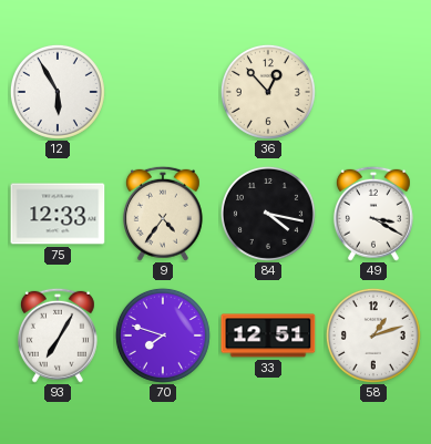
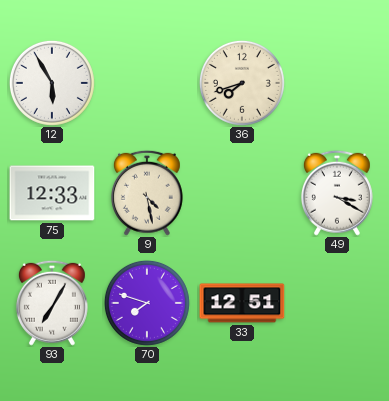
36: 12:53 -> 7:42 (242, 83)
9: 4:36 -> 4:28 (147, 193)
84: 4:17 -> none (268, 214)
58: 1:12 -> none (373, 335)
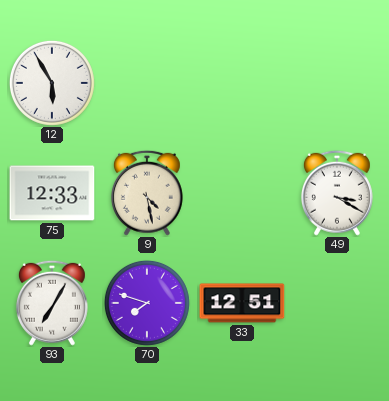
36: 7:42 -> none (242, 83)
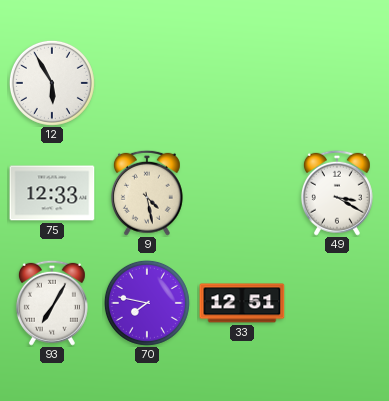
70: 7:48 -> 7:47 (147, 303)
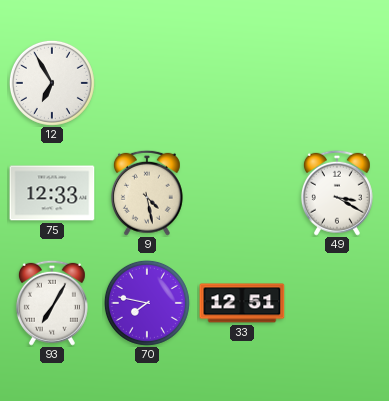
12: 5:55 -> 6:55 (52, 83)
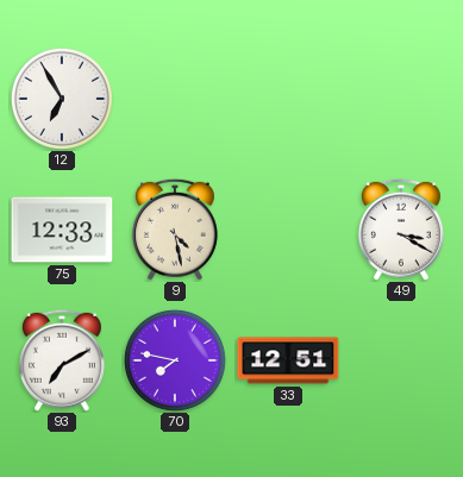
93: 7:05 -> 7:10 (62, 360)
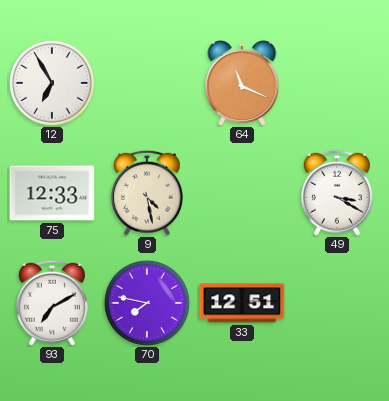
64: none -> 11:19 (242, 83)
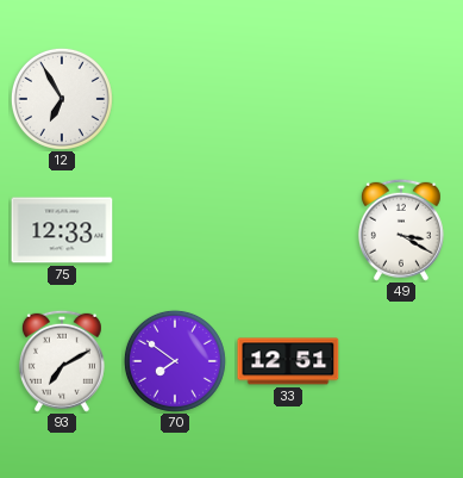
64: 11:19 -> none (242, 83)
9: 4:28 -> none (147, 193)
70: 7:47 -> 7:51 (175, 361)
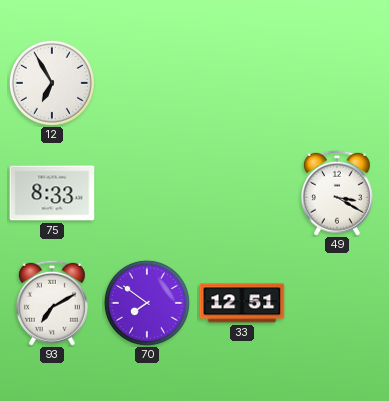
75: 12:33 -> 8:33 (52, 193)
